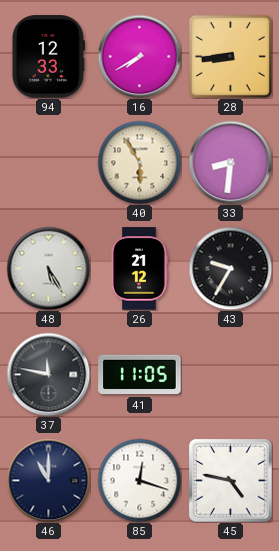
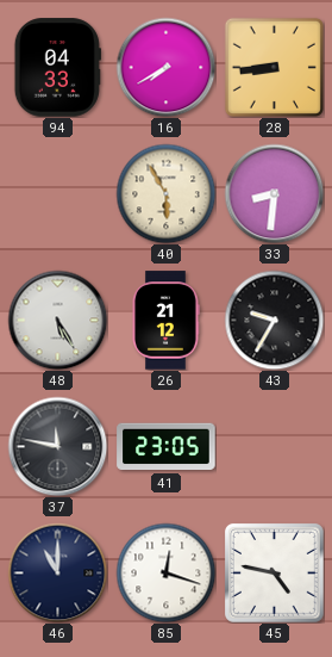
94: 12:33 -> 04:33 (57, 68)
41: 11:05 -> 23:05 (167, 447)
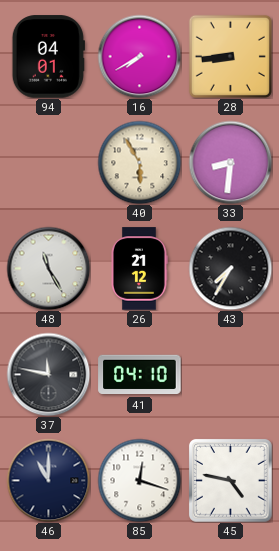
94: 04:33 -> 04:01 (48, 57)
48: 5:25 -> 11:25 (48, 268)
43: 9:35 -> 7:35 (230, 268)
41: 23:05 -> 04:10 (140, 375)
